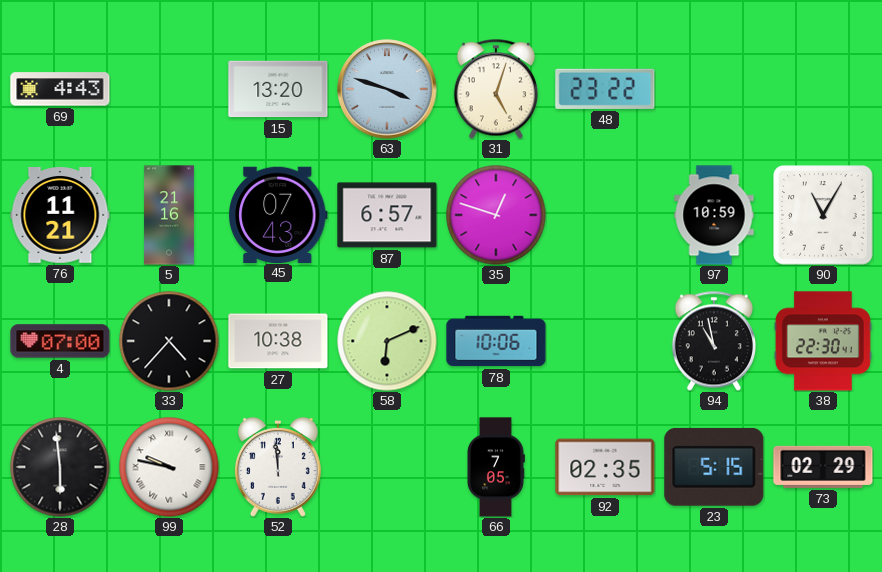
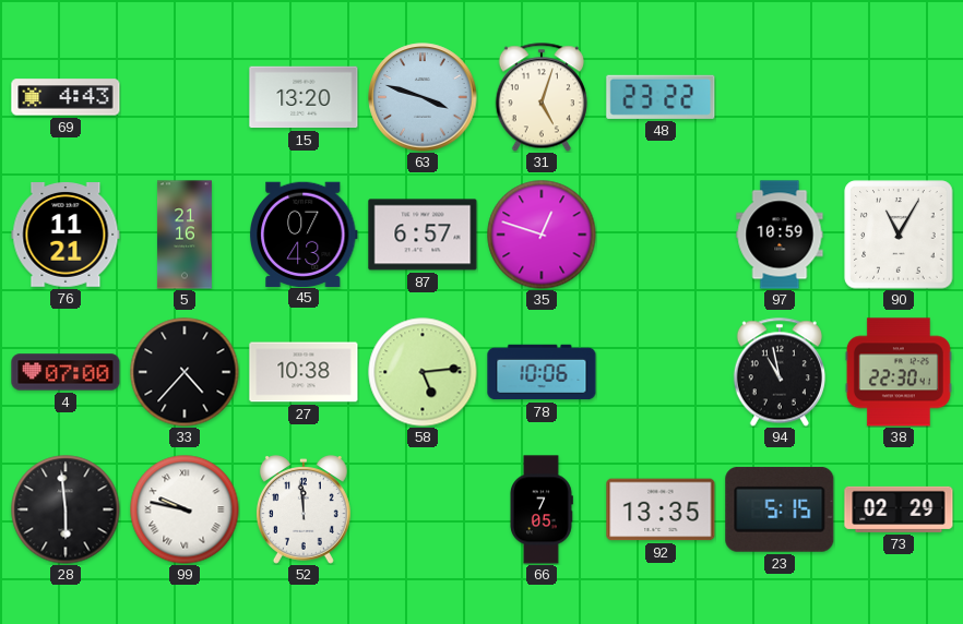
58: 6:11 -> 5:14 (423, 372)
92: 02:35 -> 13:35 (661, 509)
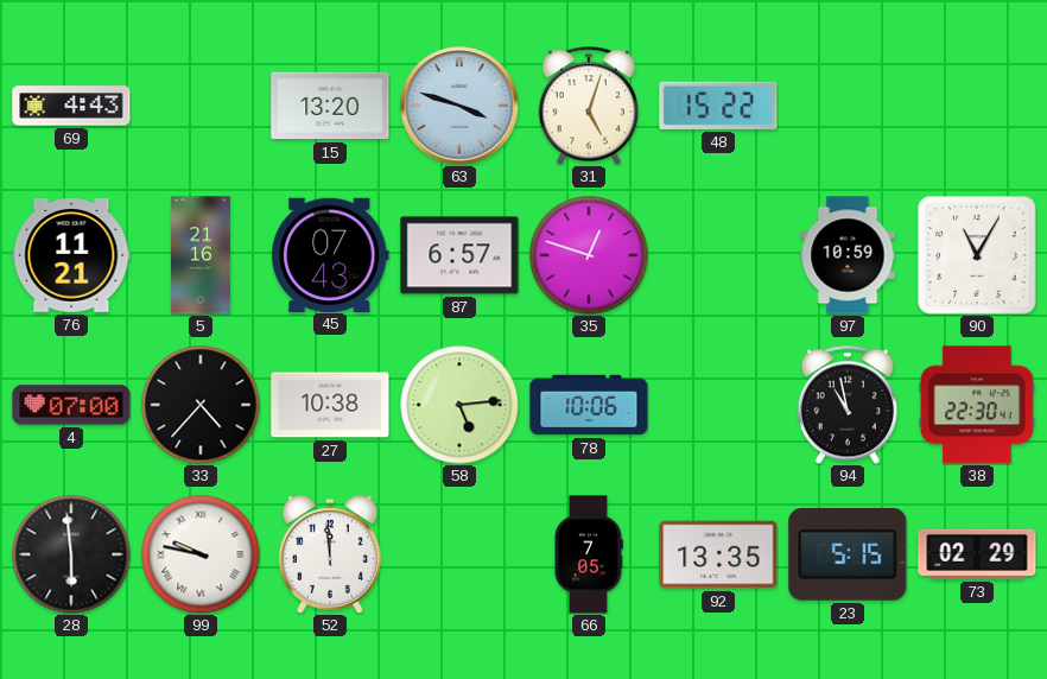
48: 23:22 -> 15:22 (718, 106)
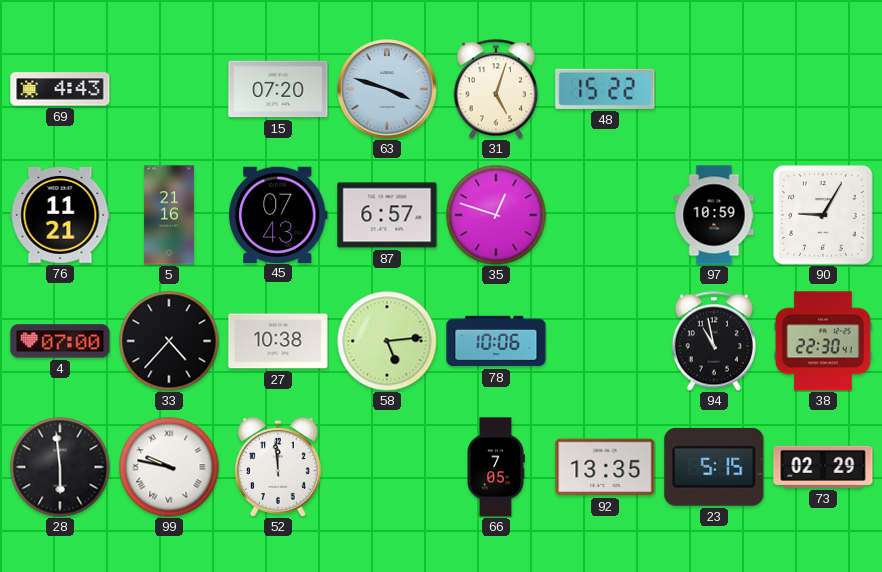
15: 13:20 -> 07:20 (278, 89)
90: 11:05 -> 9:05 (823, 215)
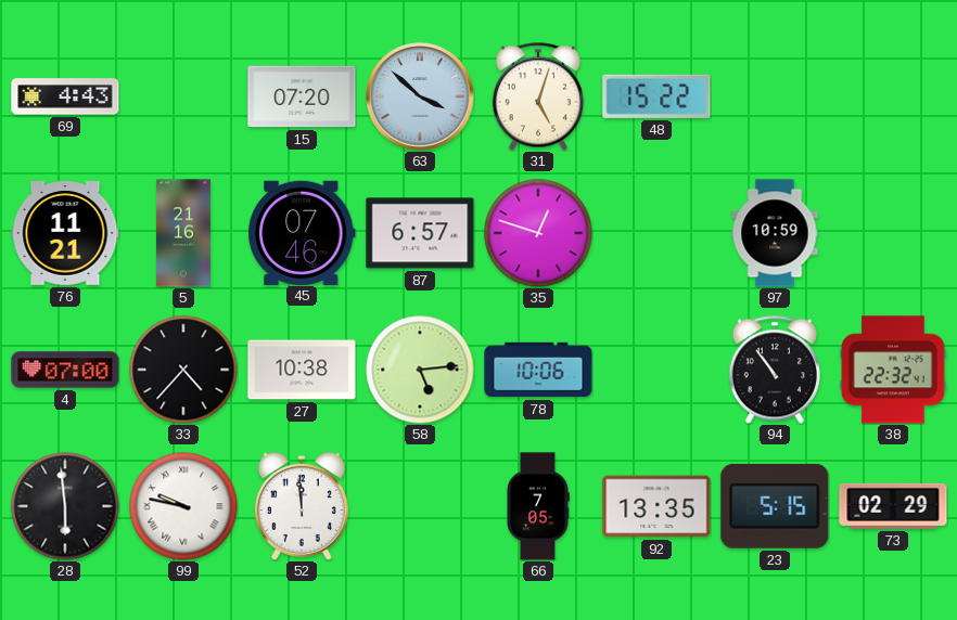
63: 3:48 -> 3:52 (420, 96)
45: 07:43 -> 07:46 (303, 232)
90: 9:05 -> none (823, 215)
94: 10:58 -> 10:54 (775, 370)
38: 22:30 -> 22:32 (893, 370)
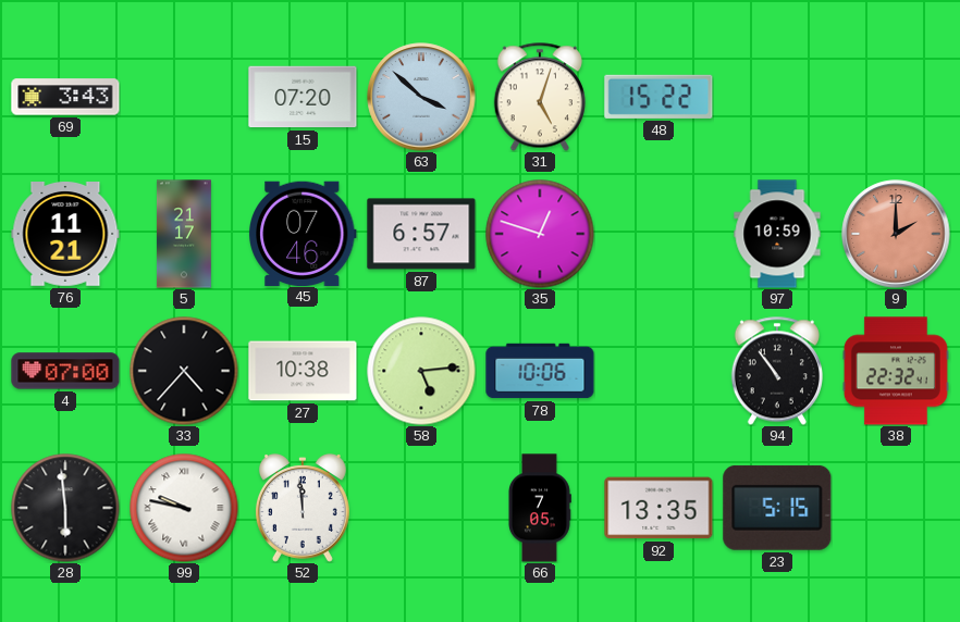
69: 4:43 -> 3:43 (65, 97)
5: 21:16 -> 21:17 (184, 234)
9: none -> 2:00 (896, 234)
73: 02:29 -> none (893, 506)
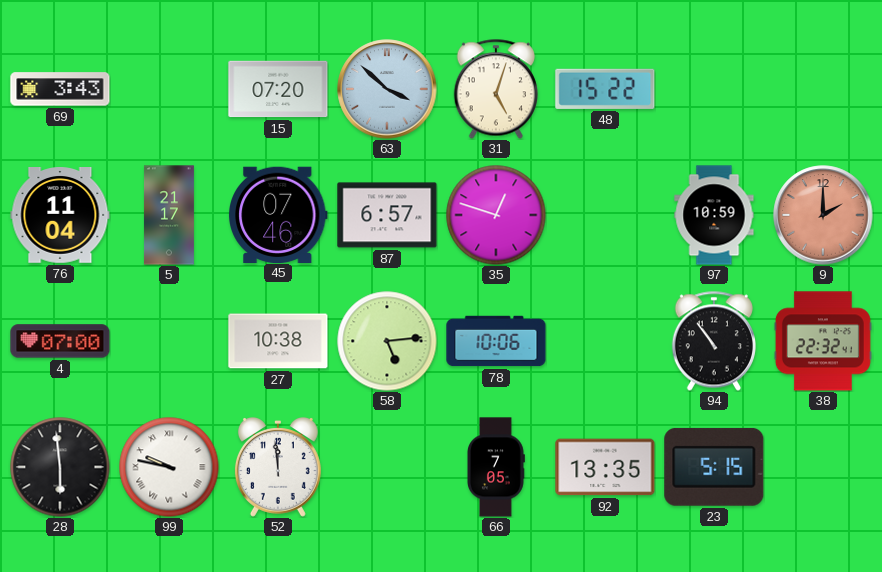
76: 11:21 -> 11:04 (60, 216)
33: 4:37 -> none (184, 371)
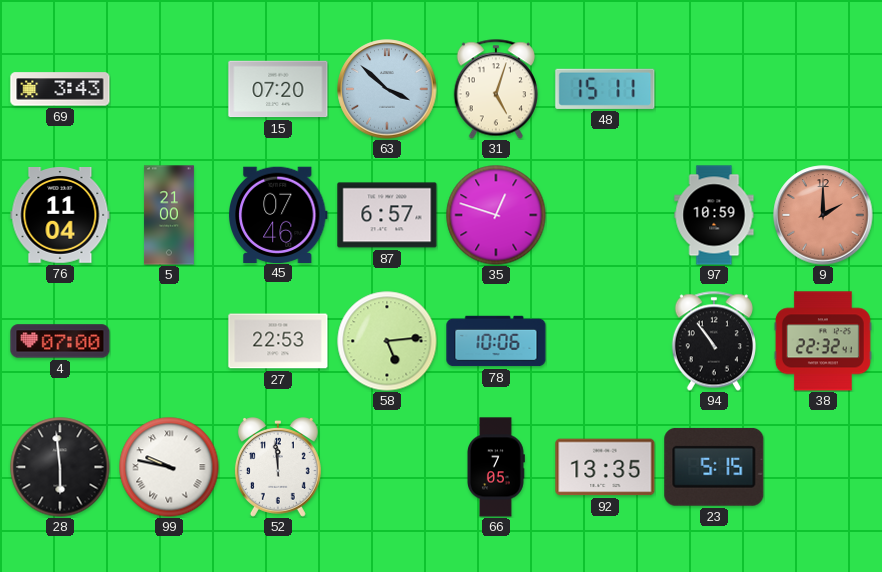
48: 15:22 -> 15:11 (605, 89)
5: 21:17 -> 21:00 (169, 215)
27: 10:38 -> 22:53 (278, 341)
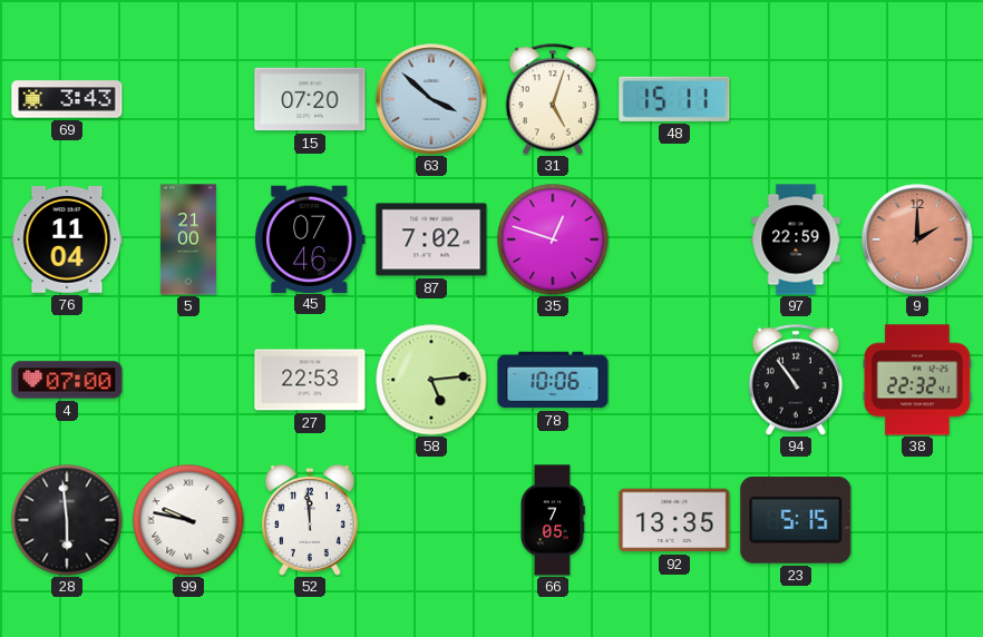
87: 6:57 -> 7:02 (431, 239)
97: 10:59 -> 22:59 (796, 239)
